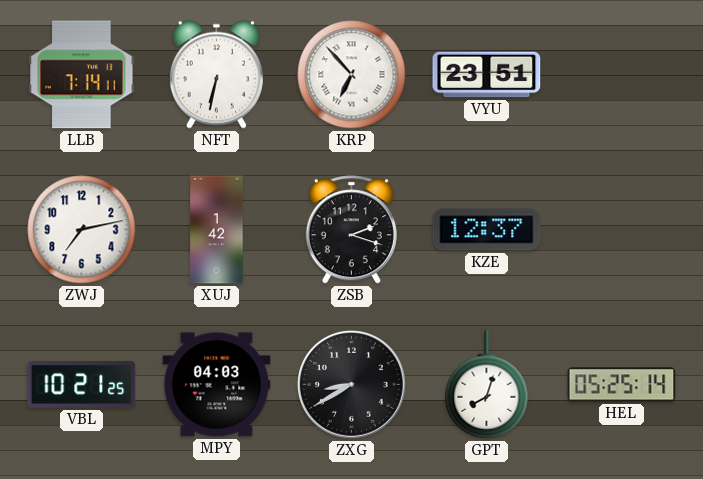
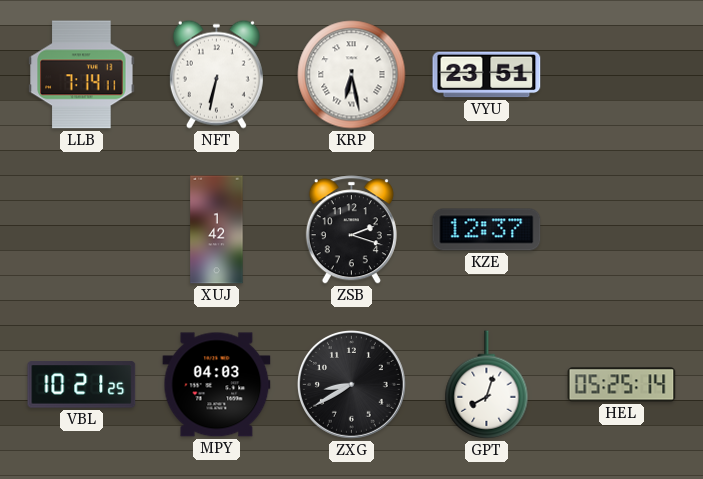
KRP: 6:53 -> 6:28 (352, 75)
ZWJ: 7:13 -> none (82, 230)
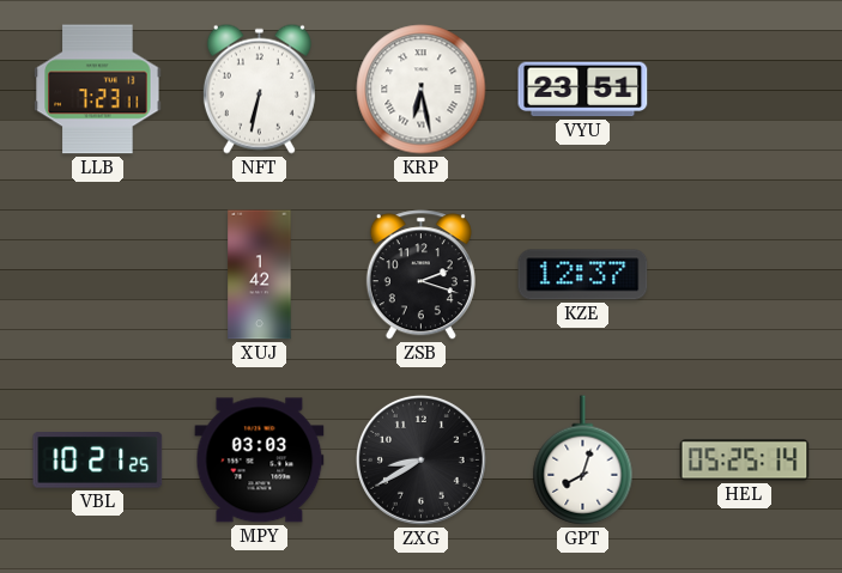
LLB: 7:14 -> 7:23 (98, 90)
MPY: 04:03 -> 03:03 (260, 461)
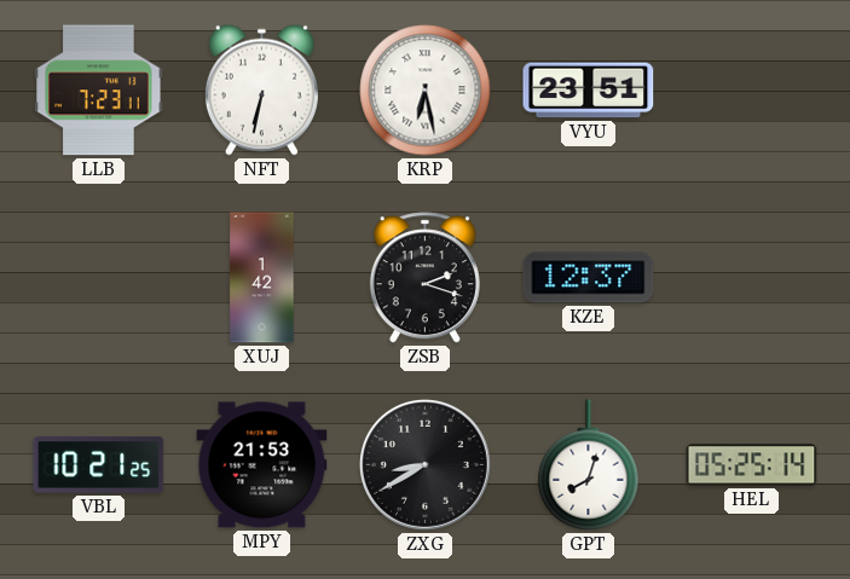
MPY: 03:03 -> 21:53 (262, 465)
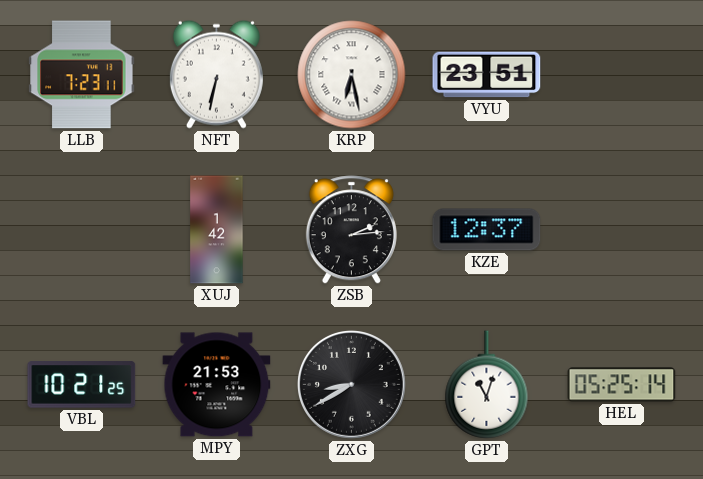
ZSB: 2:18 -> 2:14 (351, 230)
GPT: 8:03 -> 11:03 (487, 385)
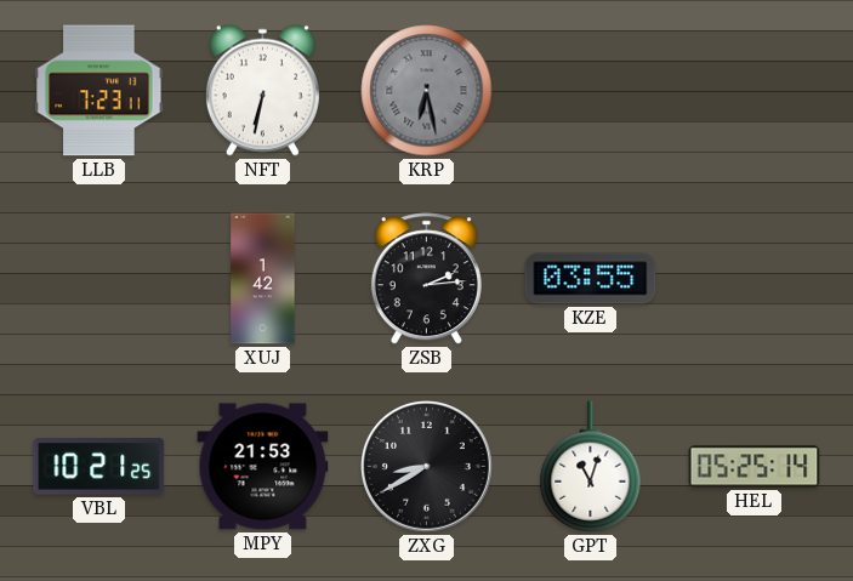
KRP dial: white -> grey (427, 91)
VYU: 23:51 -> none (487, 75)
KZE: 12:37 -> 03:55 (591, 279)
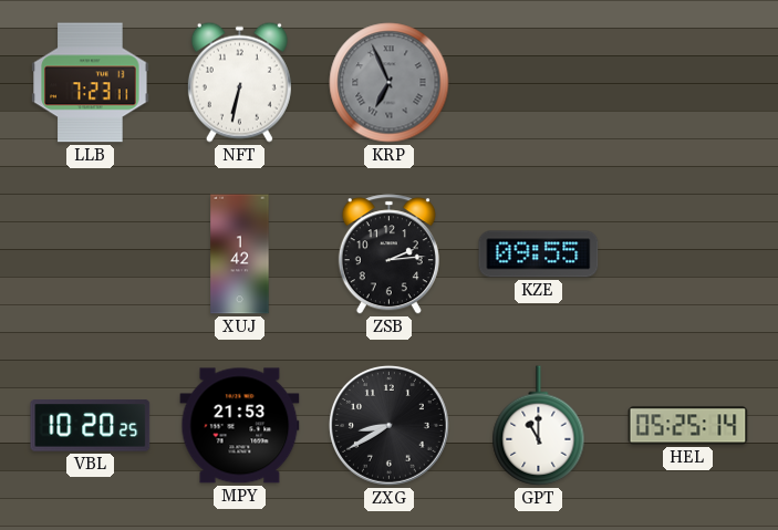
KRP: 6:28 -> 6:56 (390, 83)
KZE: 03:55 -> 09:55 (539, 254)
VBL: 10:21 -> 10:20 (91, 426)
GPT: 11:03 -> 11:00 (539, 426)
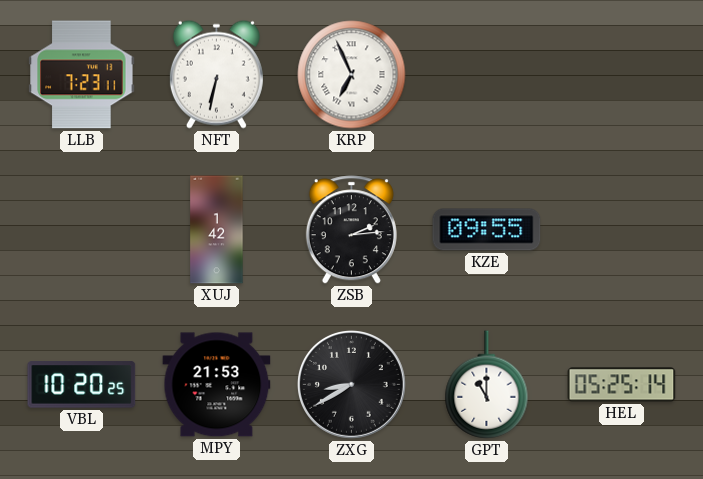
KRP dial: grey -> white (352, 75)
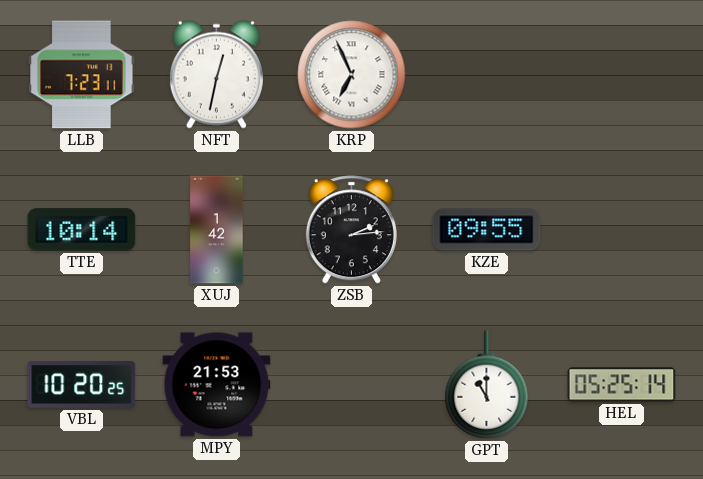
NFT: 6:32 -> 12:32 (216, 74)
TTE: none -> 10:14 (82, 230)
ZXG: 8:40 -> none (352, 385)
